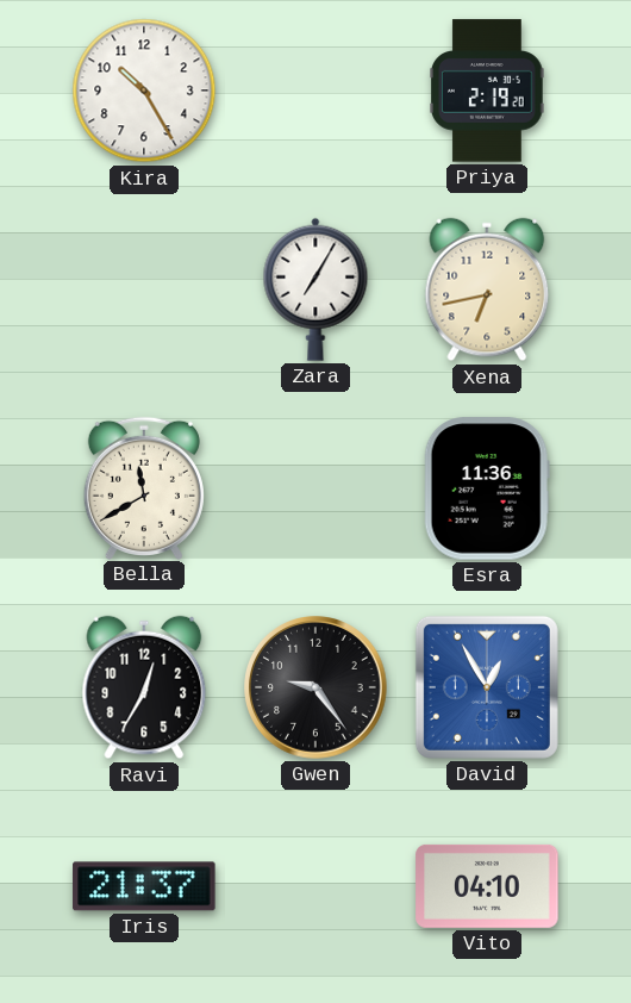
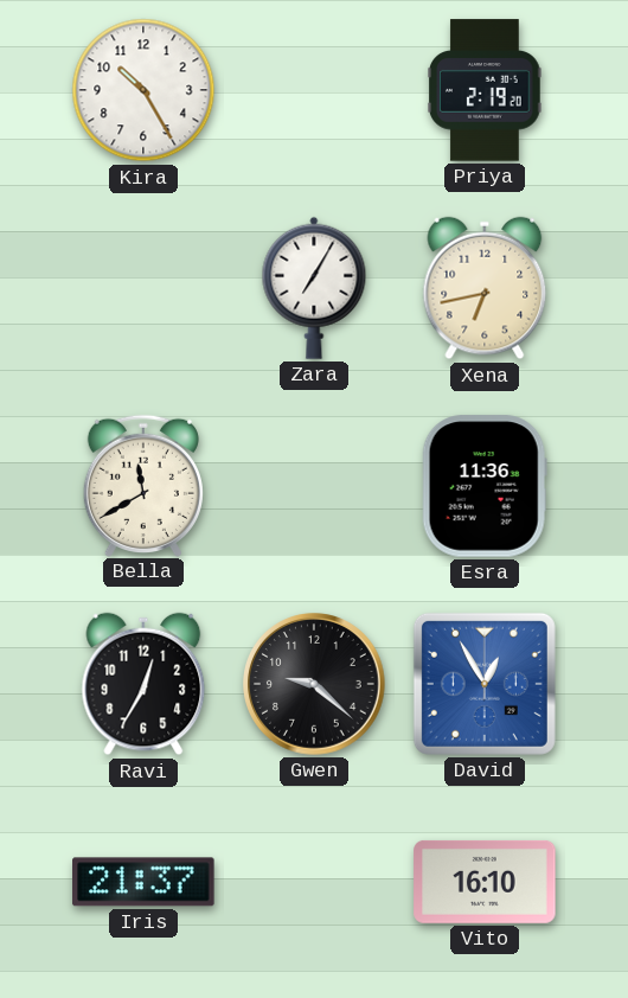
Gwen: 9:24 -> 9:22 (314, 684)
Vito: 04:10 -> 16:10 (485, 882)
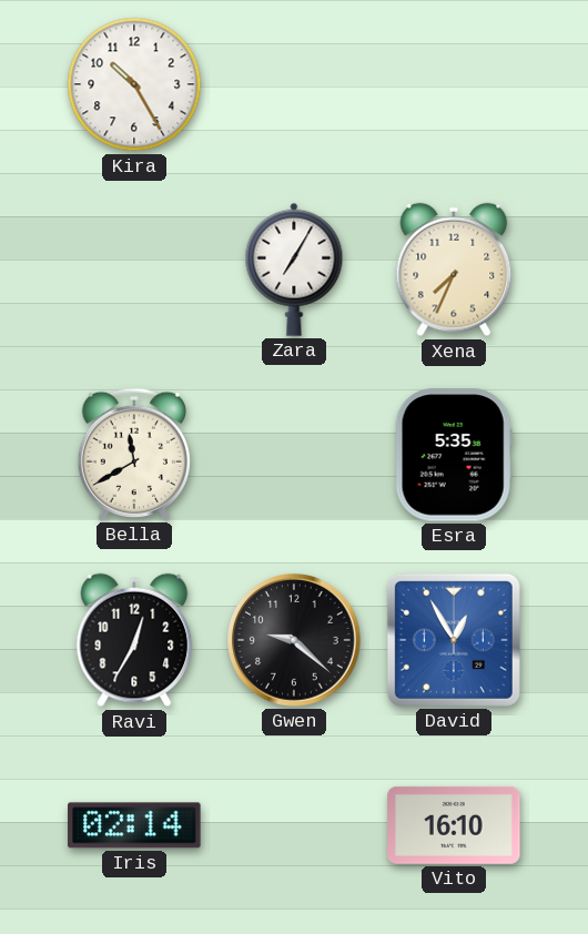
Priya: 2:19 -> none (485, 90)
Xena: 6:43 -> 7:34 (454, 270)
Esra: 11:36 -> 5:35 (454, 455)
Iris: 21:37 -> 02:14 (134, 825)
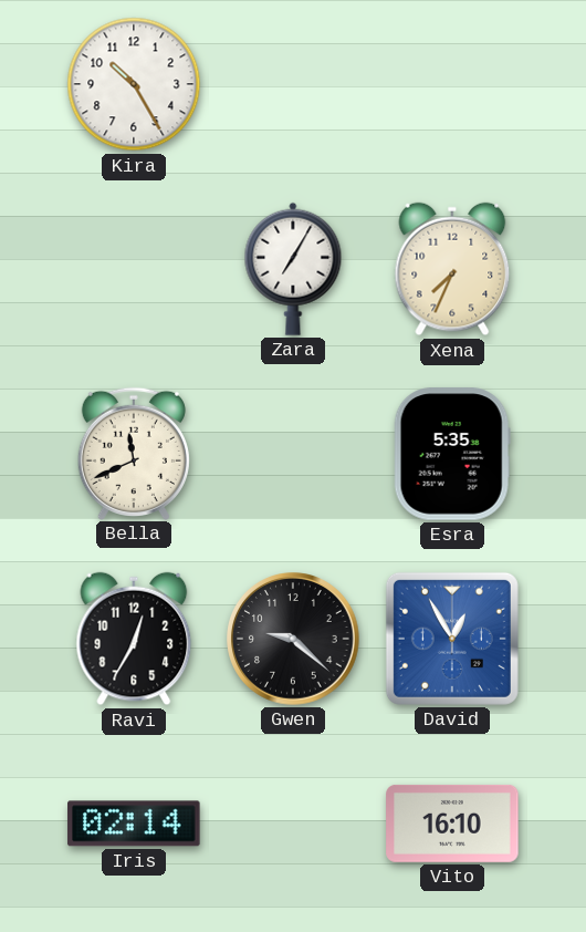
Bella: 11:40 -> 11:41 (134, 453)
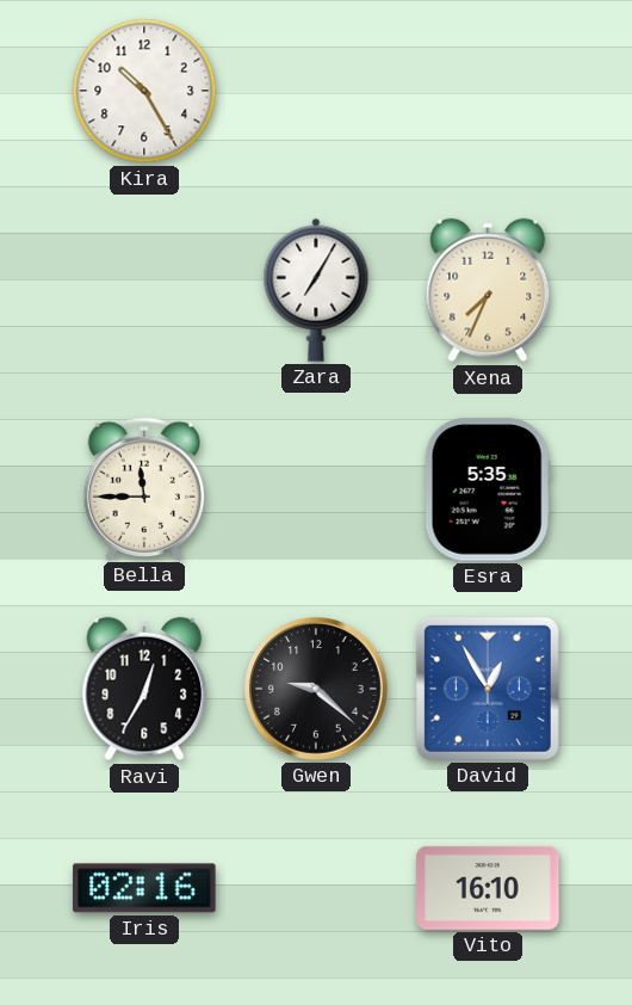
Bella: 11:41 -> 11:45 (144, 488)
Iris: 02:14 -> 02:16 (144, 888)
